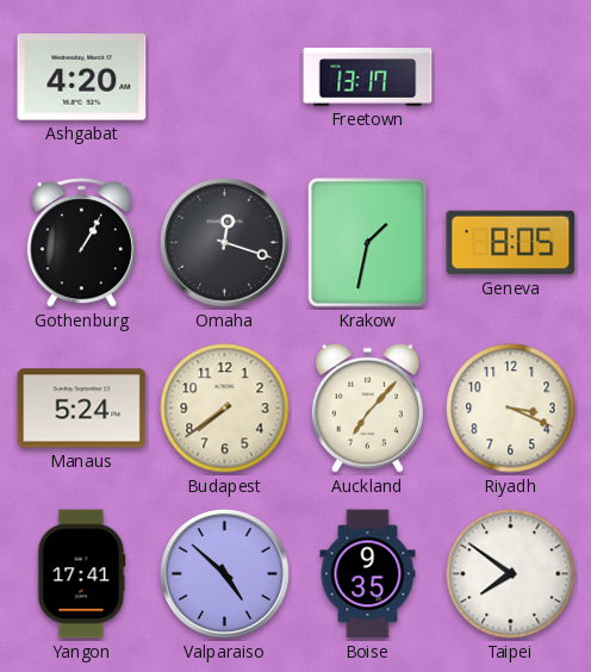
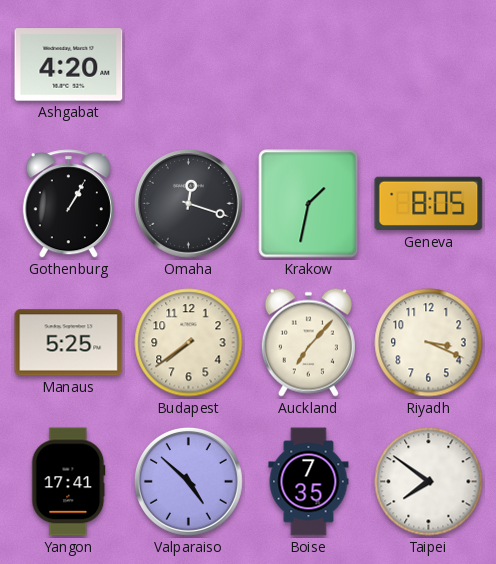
Freetown: 13:17 -> none (368, 77)
Manaus: 5:24 -> 5:25 (69, 343)
Boise: 9:35 -> 7:35 (309, 482)
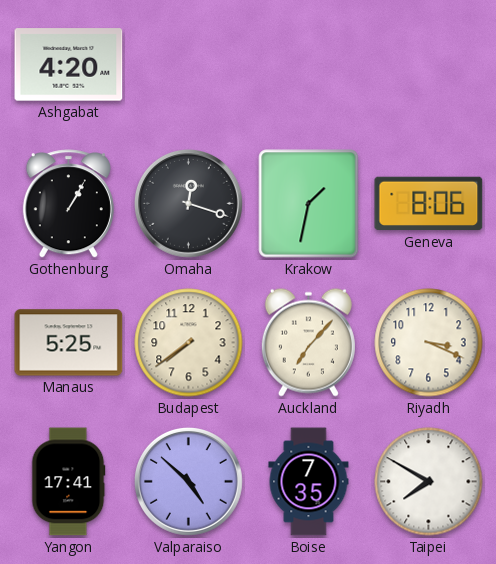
Geneva: 8:05 -> 8:06 (429, 204)
Taipei: 7:51 -> 7:50 (429, 482)
